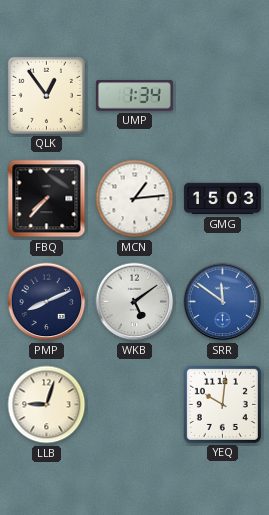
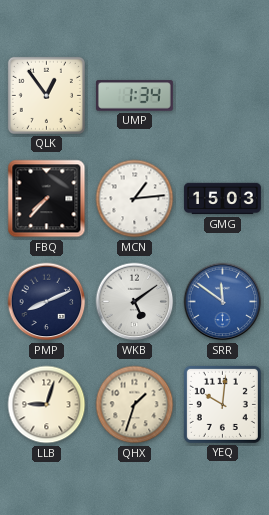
QHX: none -> 1:33 (135, 405)
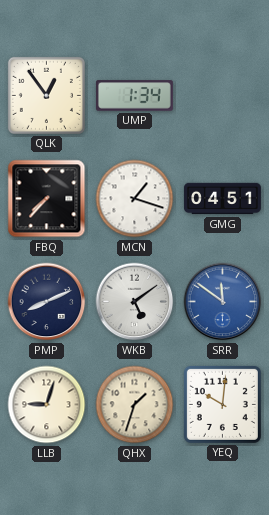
MCN: 1:14 -> 1:18 (135, 199)
GMG: 15:03 -> 04:51 (222, 199)
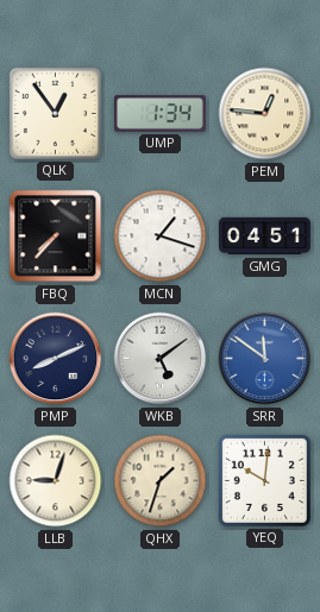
PEM: none -> 12:46 (265, 114)
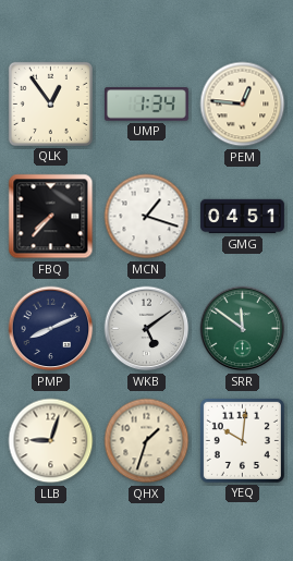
SRR dial: blue -> green (243, 329)
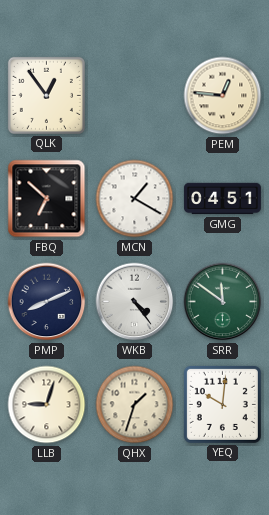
UMP: 1:34 -> none (146, 105)
FBQ: 7:37 -> 6:52 (47, 199)
MCN: 1:18 -> 1:20 (135, 199)
WKB: 5:09 -> 4:24 (135, 302)
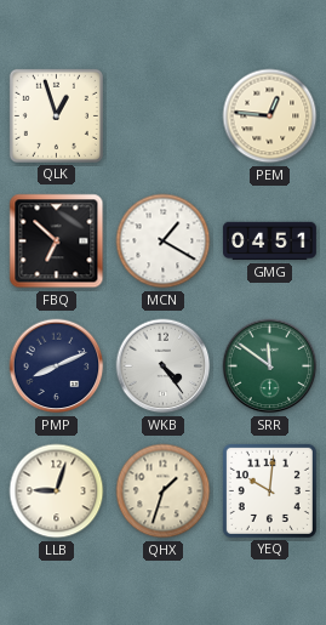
QLK: 12:54 -> 12:57 (56, 115)
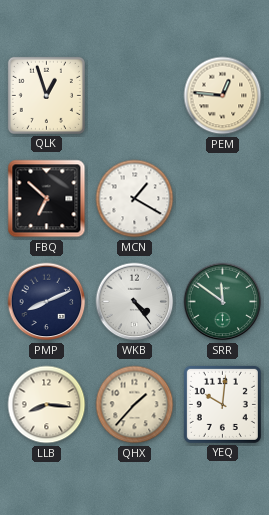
GMG: 04:51 -> none (269, 242)
LLB: 9:03 -> 8:16 (47, 405)
QHX: 1:33 -> 1:37 (135, 405)
